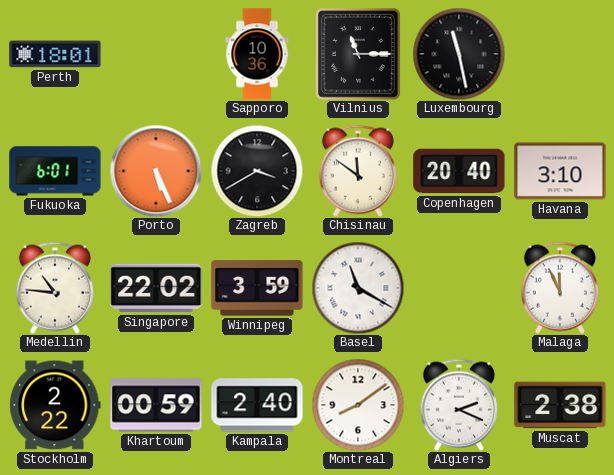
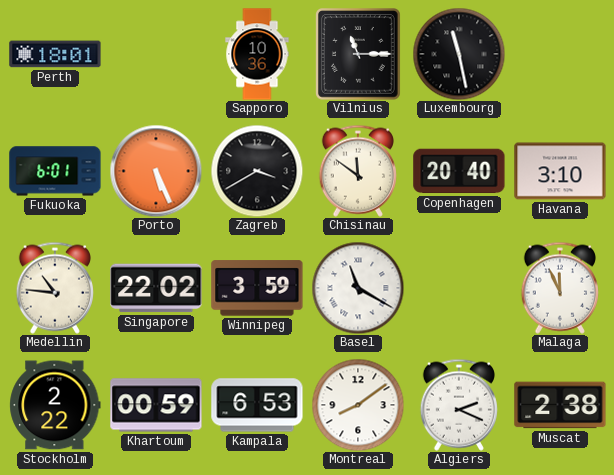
Kampala: 2:40 -> 6:53 (257, 405)
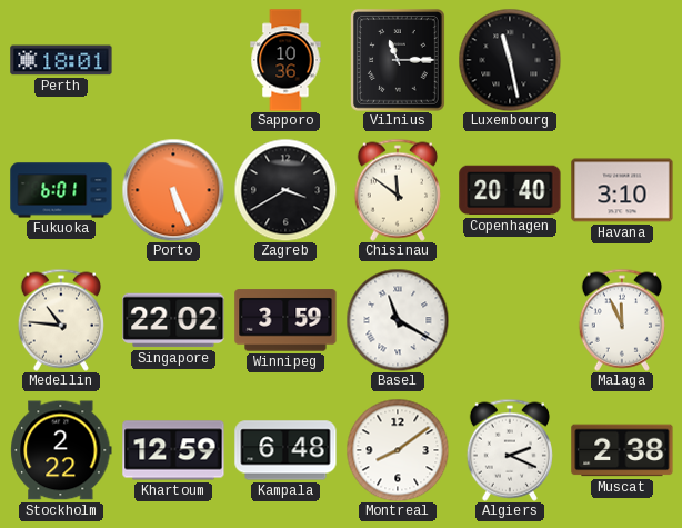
Khartoum: 00:59 -> 12:59 (173, 450)
Kampala: 6:53 -> 6:48 (285, 450)
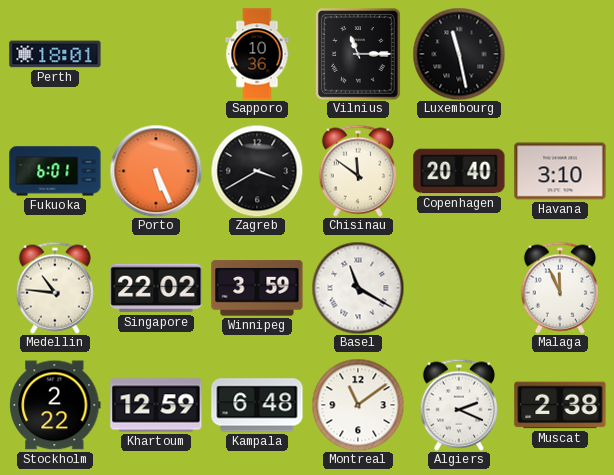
Montreal: 8:09 -> 11:09 (358, 405)
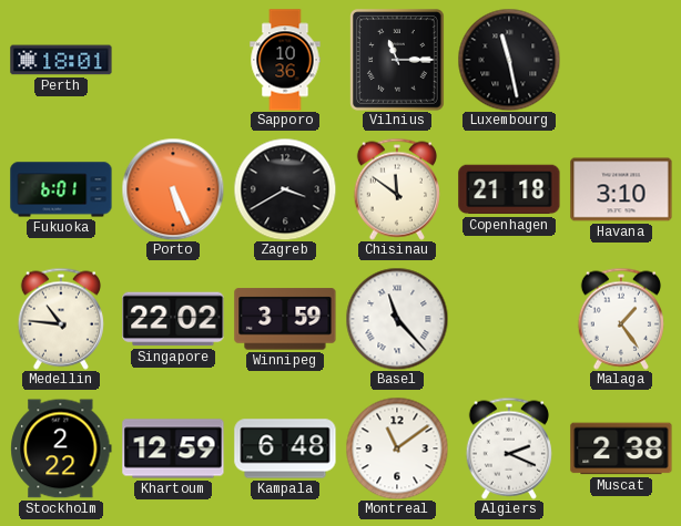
Copenhagen: 20:40 -> 21:18 (509, 189)
Basel: 11:20 -> 11:23 (397, 319)
Malaga: 11:56 -> 1:24 (621, 319)
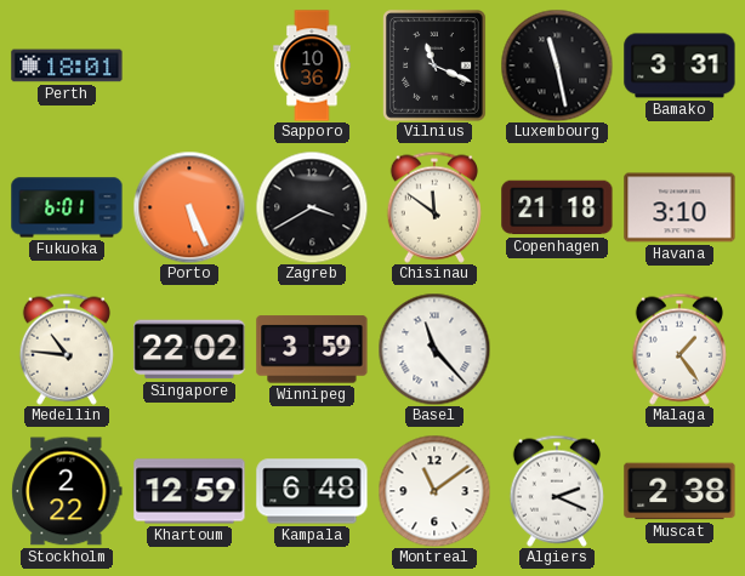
Vilnius: 11:15 -> 11:19 (436, 67)
Bamako: none -> 3:31 (679, 65)
